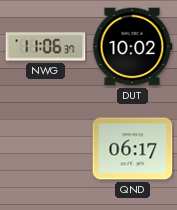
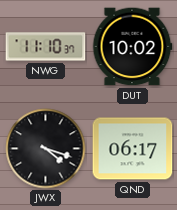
NWG: 11:06 -> 11:10 (46, 47)
JWX: none -> 4:18 (46, 149)
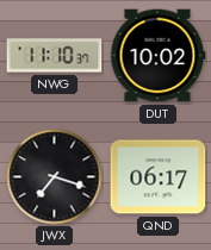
JWX: 4:18 -> 7:18 (55, 177)
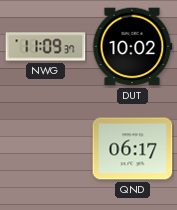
NWG: 11:10 -> 11:09 (46, 47)
JWX: 7:18 -> none (55, 177)
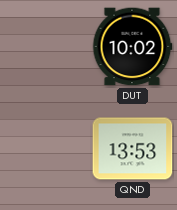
NWG: 11:09 -> none (46, 47)
QND: 06:17 -> 13:53 (133, 149)
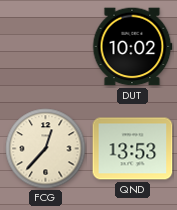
FCG: none -> 12:37 (46, 149)
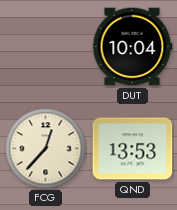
DUT: 10:02 -> 10:04 (132, 47)
